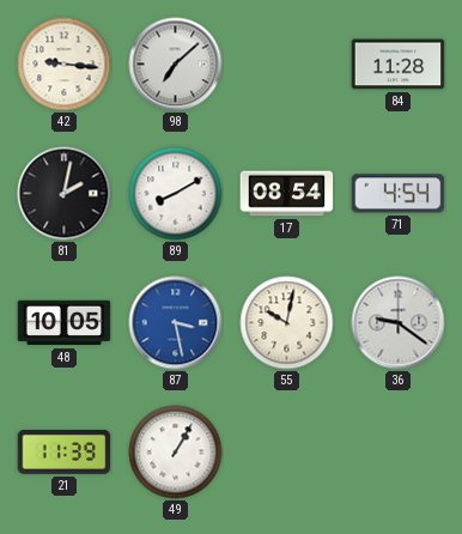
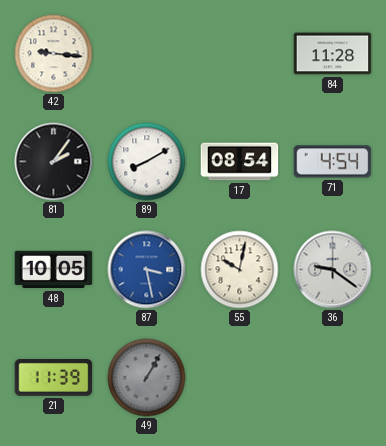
98: 7:08 -> none (176, 65)
81: 2:02 -> 2:06 (54, 162)
49 dial: white -> grey (147, 378)
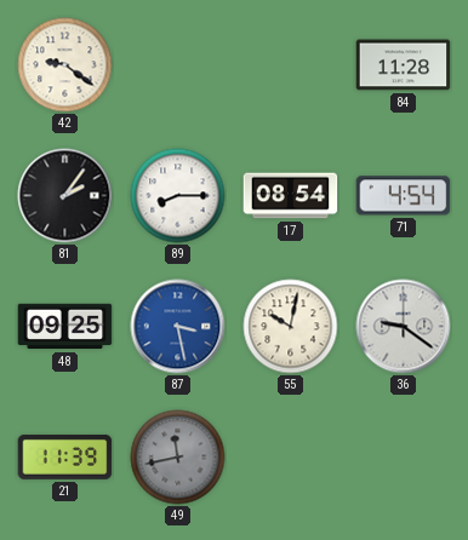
42: 9:16 -> 9:21 (65, 65)
89: 8:10 -> 8:15 (178, 196)
48: 10:05 -> 09:25 (65, 327)
49: 1:05 -> 11:43 (178, 458)
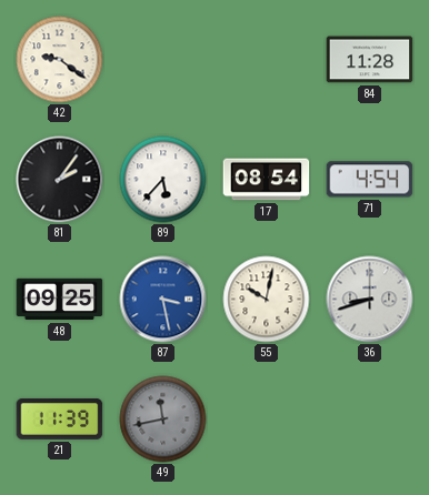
89: 8:15 -> 5:37 (163, 180)
36: 9:21 -> 8:42 (370, 300)
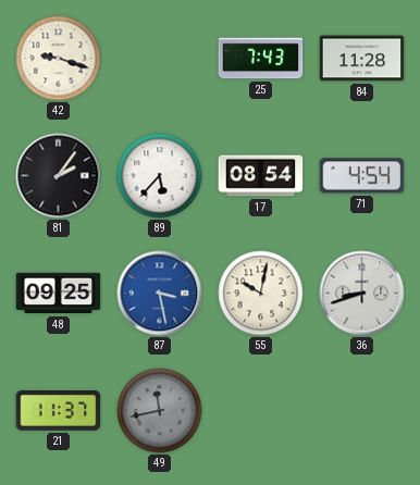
42: 9:21 -> 9:18 (59, 59)
25: none -> 7:43 (261, 59)
21: 11:39 -> 11:37 (59, 410)
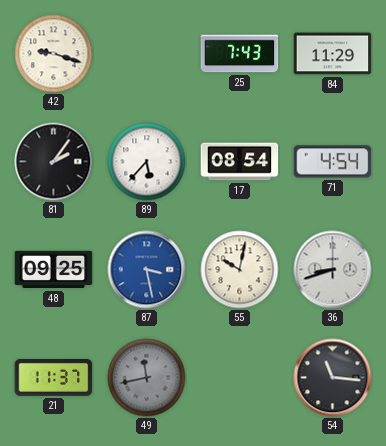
84: 11:28 -> 11:29 (333, 54)
54: none -> 11:16 (333, 378)
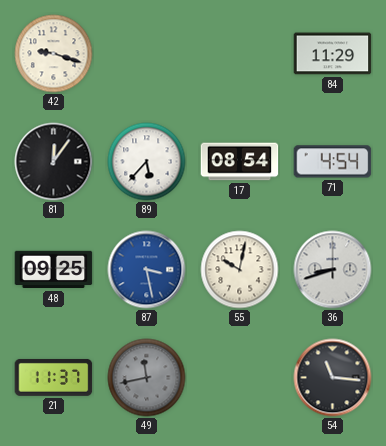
25: 7:43 -> none (240, 54)
81: 2:06 -> 12:06 (54, 162)
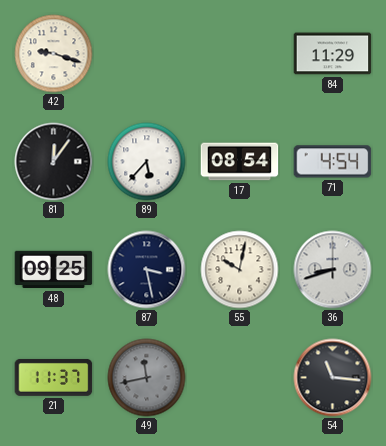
87 dial: blue -> navy (147, 270)
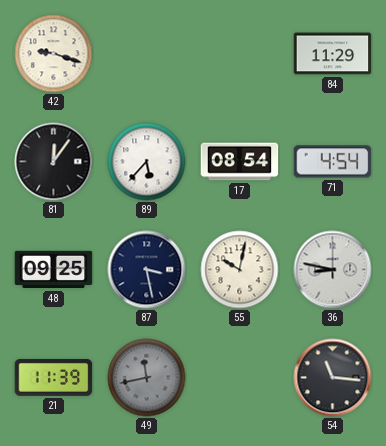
36: 8:42 -> 8:47 (333, 270)
21: 11:37 -> 11:39 (54, 377)
